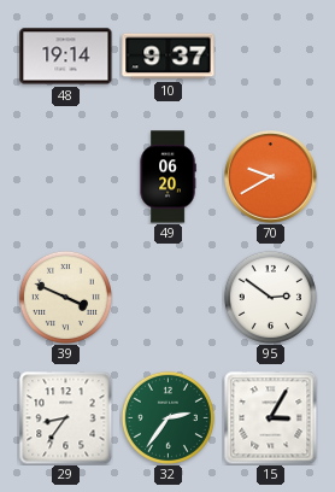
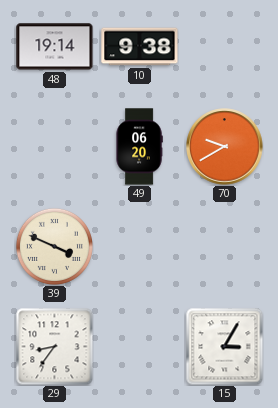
10: 9:37 -> 9:38 (140, 47)
95: 2:51 -> none (270, 297)
32: 2:36 -> none (167, 417)
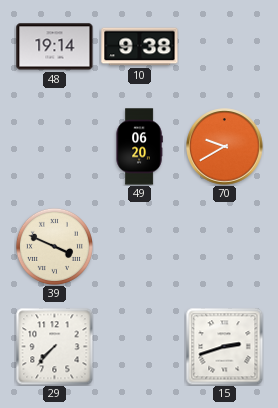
29: 8:36 -> 7:37 (54, 346)
15: 3:05 -> 2:42 (224, 346)
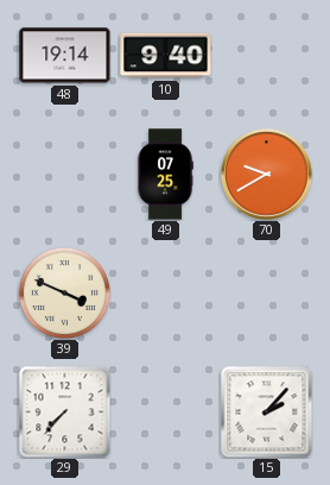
10: 9:38 -> 9:40 (166, 56)
49: 06:20 -> 07:25 (165, 175)
15: 2:42 -> 2:07 (266, 411)
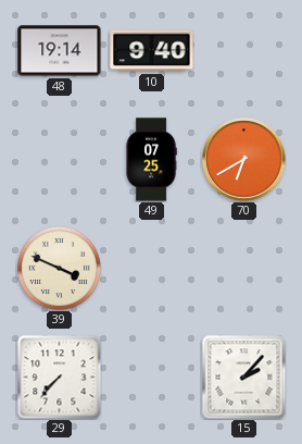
70: 9:40 -> 6:40 (244, 160)
